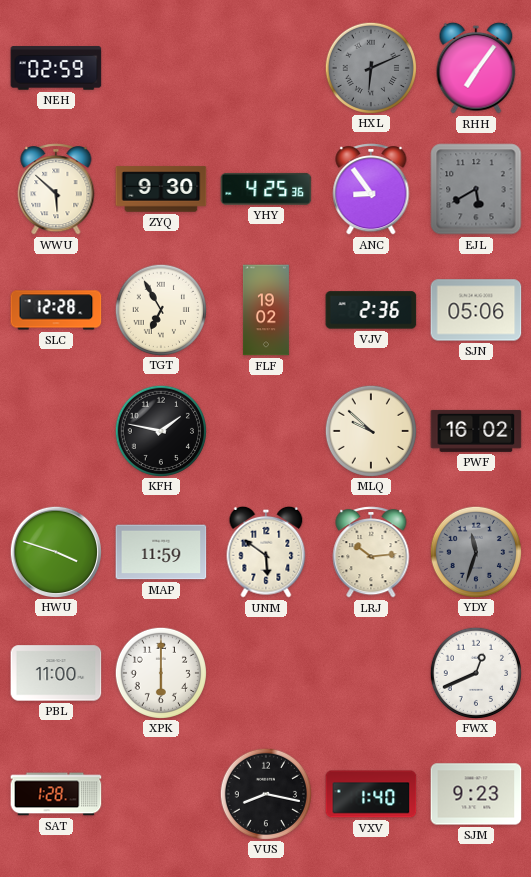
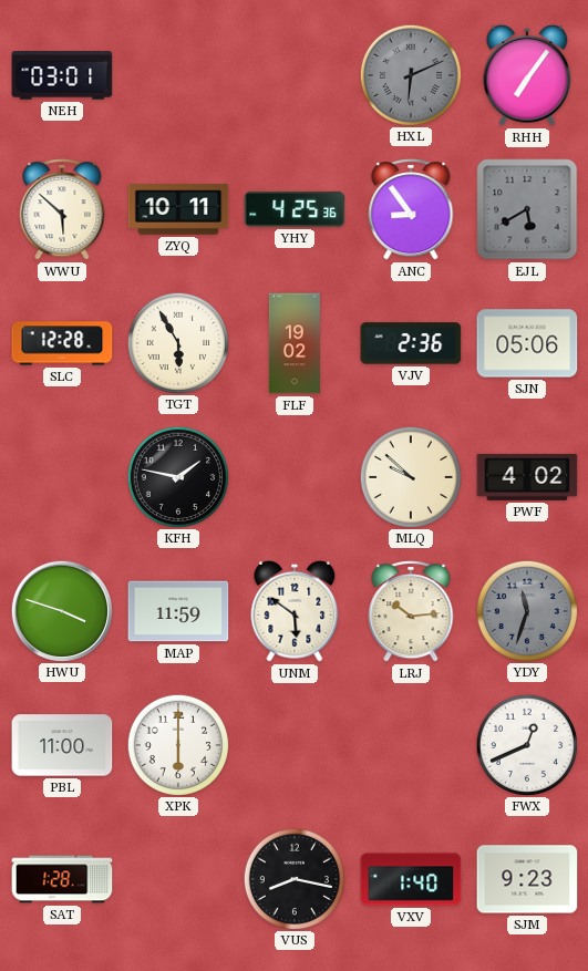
NEH: 02:59 -> 03:01 (62, 75)
ZYQ: 9:30 -> 10:11 (178, 209)
TGT: 6:55 -> 5:55 (177, 342)
PWF: 16:02 -> 4:02 (527, 477)
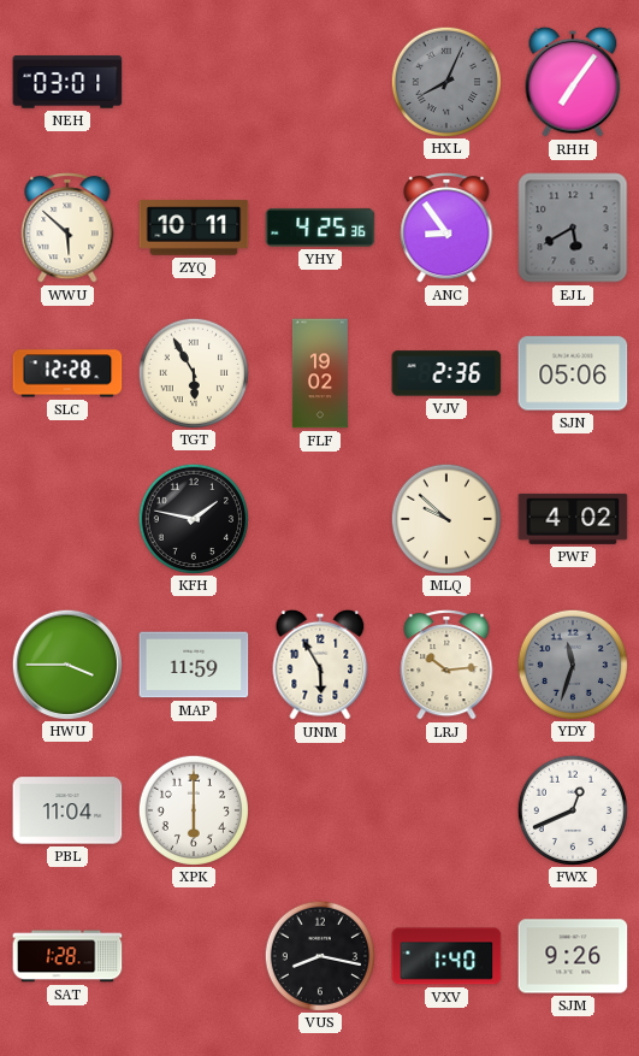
HXL: 6:11 -> 8:04 (445, 81)
HWU: 3:48 -> 3:45 (66, 663)
UNM: 5:51 -> 5:55 (320, 665)
PBL: 11:00 -> 11:04 (67, 810)
SJM: 9:23 -> 9:26 (573, 956)
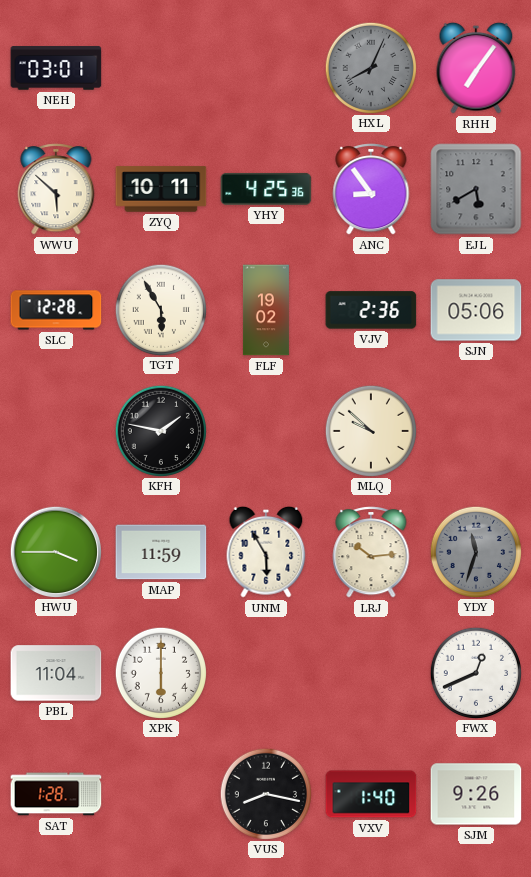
PWF: 4:02 -> none (573, 519)
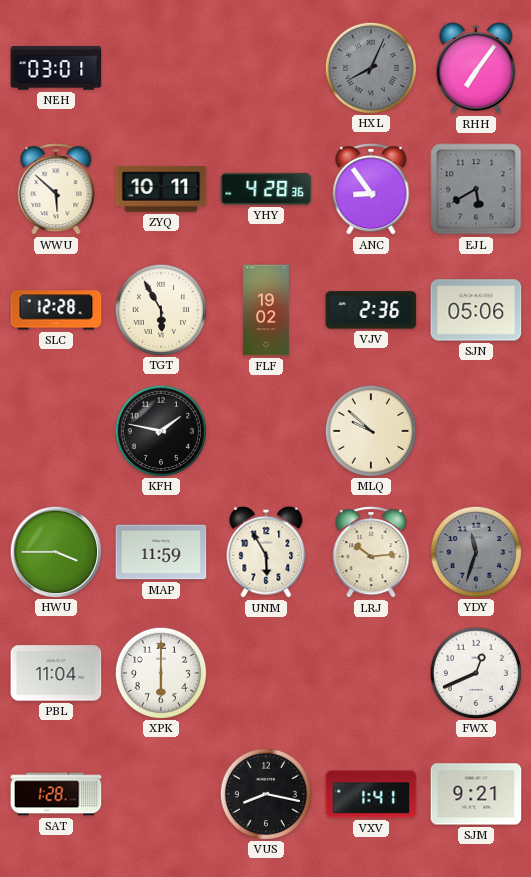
YHY: 4:25 -> 4:28 (266, 189)
VXV: 1:40 -> 1:41 (371, 794)
SJM: 9:26 -> 9:21 (476, 794)
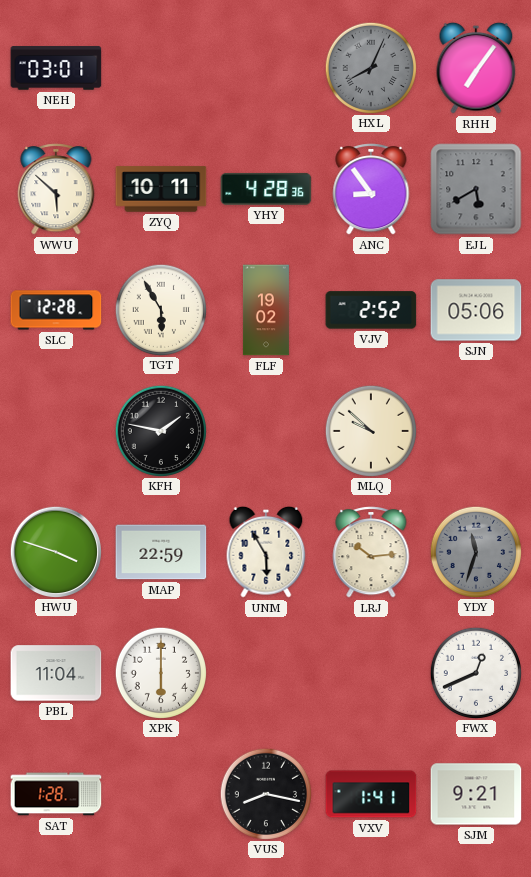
VJV: 2:36 -> 2:52 (371, 310)
HWU: 3:45 -> 3:48 (55, 551)
MAP: 11:59 -> 22:59 (161, 552)
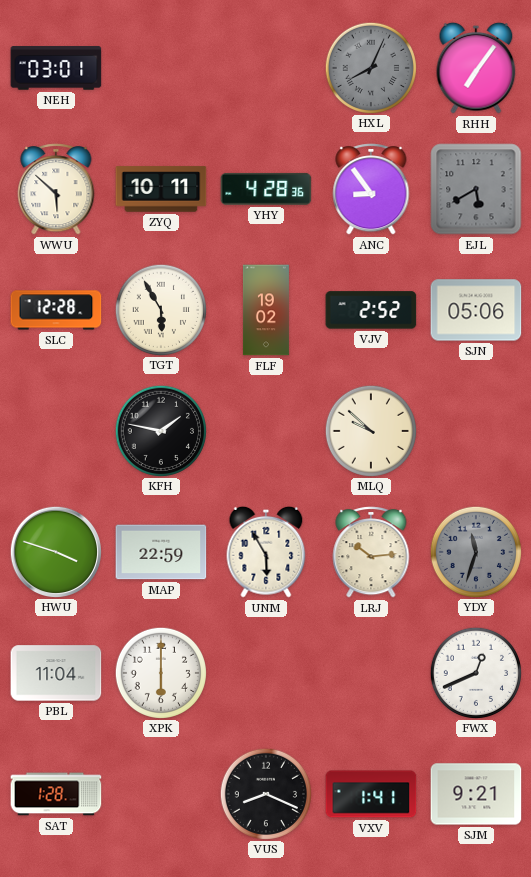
VUS: 8:17 -> 8:19 (265, 793)
